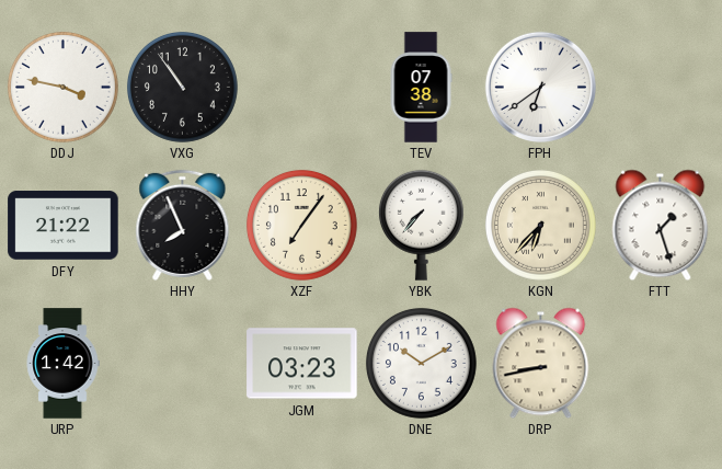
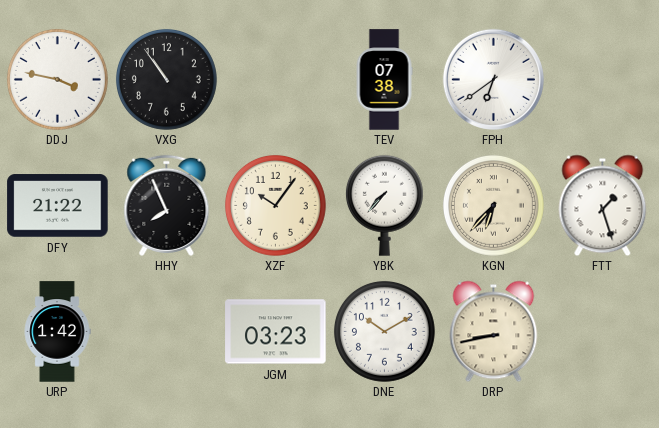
XZF: 7:06 -> 10:06 (275, 205)
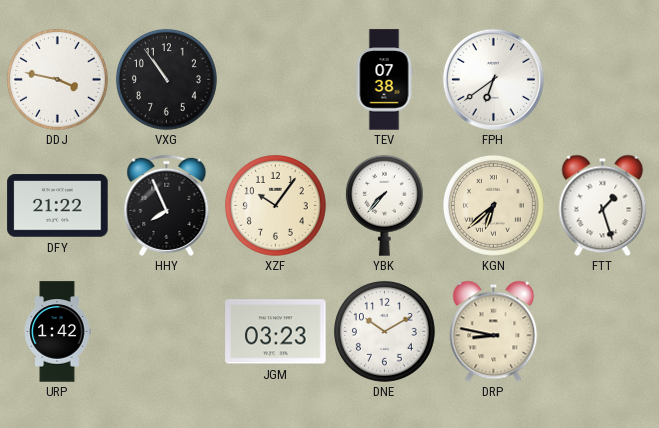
KGN: 6:37 -> 6:38 (493, 205)
DRP: 8:43 -> 8:47 (494, 331)
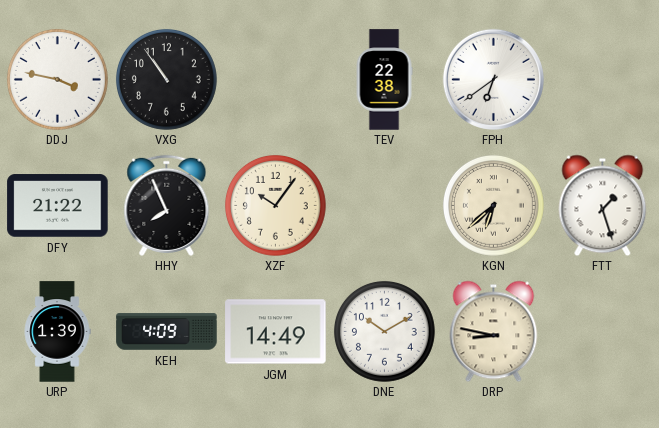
TEV: 07:38 -> 22:38 (384, 80)
YBK: 7:37 -> none (384, 205)
URP: 1:42 -> 1:39 (57, 332)
KEH: none -> 4:09 (167, 332)
JGM: 03:23 -> 14:49 (276, 332)
